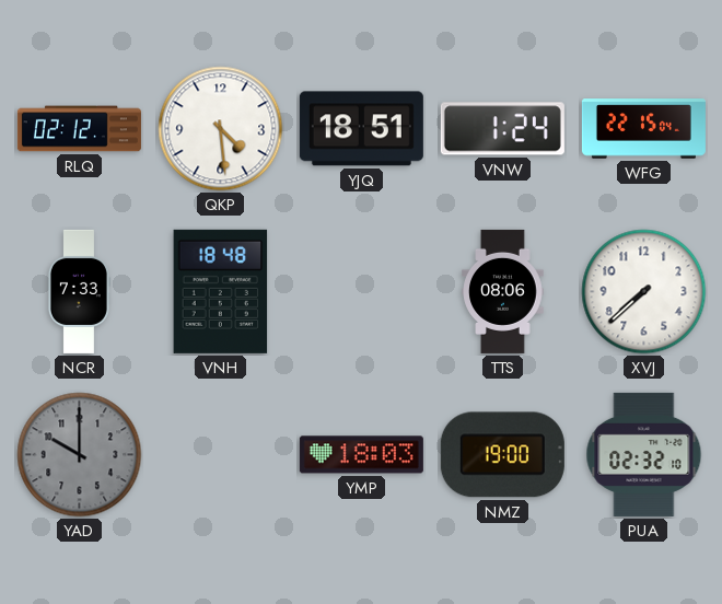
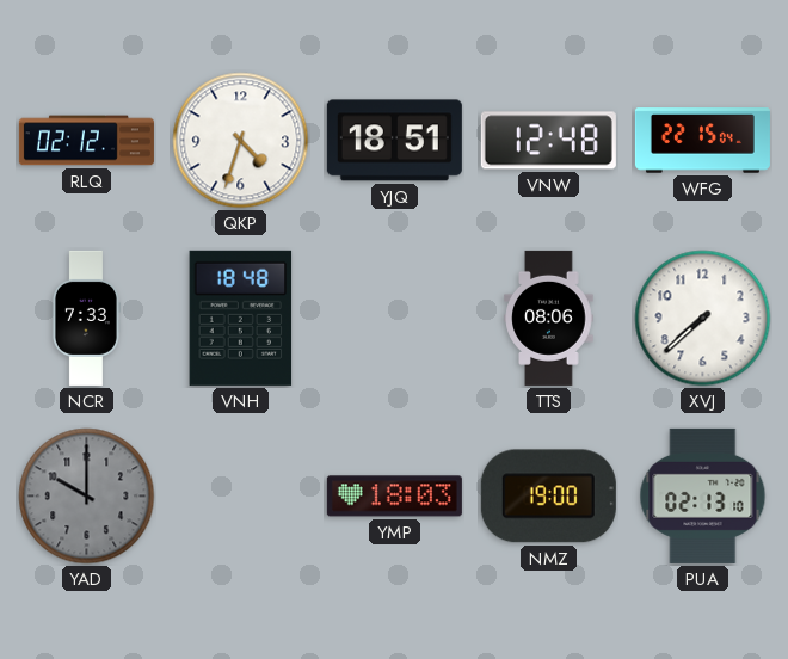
QKP: 4:29 -> 4:33 (241, 141)
VNW: 1:24 -> 12:48 (548, 141)
PUA: 02:32 -> 02:13 (703, 495)
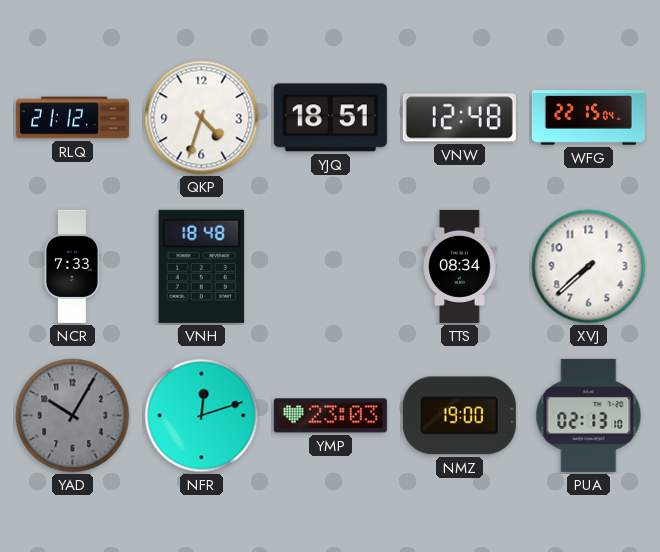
RLQ: 02:12 -> 21:12 (72, 118)
TTS: 08:06 -> 08:34 (460, 266)
YAD: 10:00 -> 10:05 (73, 416)
NFR: none -> 12:12 (202, 416)
YMP: 18:03 -> 23:03 (330, 416)
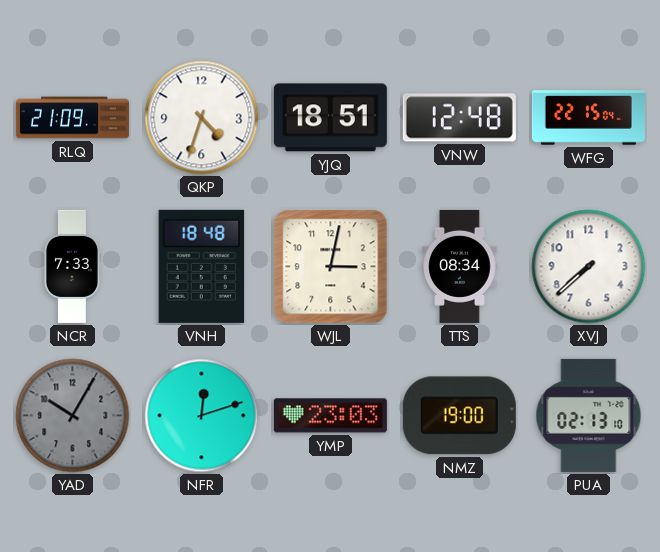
RLQ: 21:12 -> 21:09 (72, 118)
WJL: none -> 3:02 (331, 267)
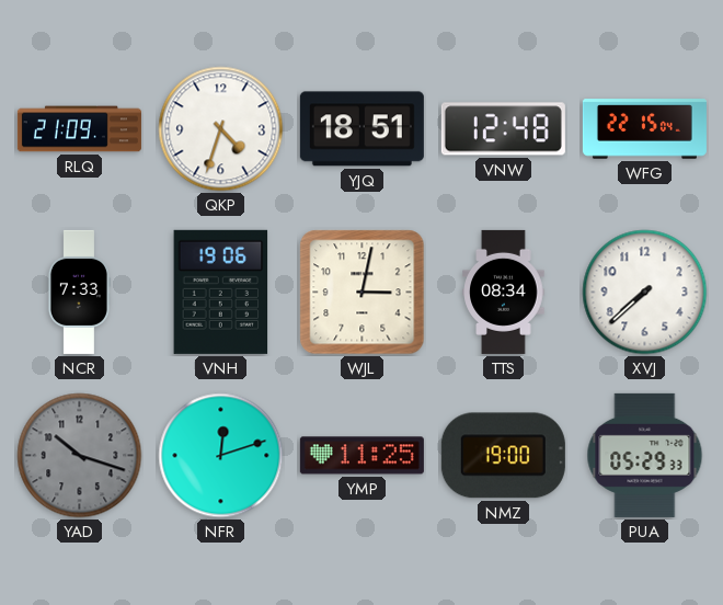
VNH: 18:48 -> 19:06 (221, 292)
YAD: 10:05 -> 10:18 (80, 456)
YMP: 23:03 -> 11:25 (361, 456)
PUA: 02:13 -> 05:29 (645, 455)
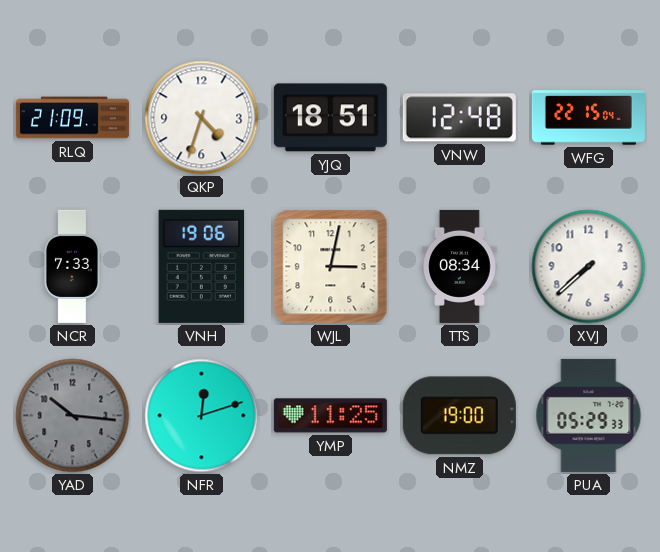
YAD: 10:18 -> 10:16 (73, 416)
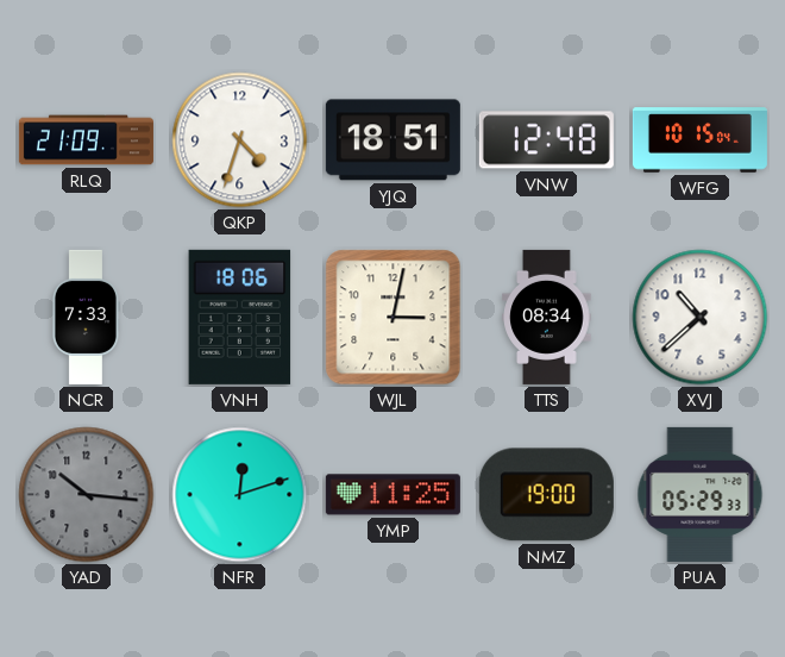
WFG: 22:15 -> 10:15 (699, 140)
VNH: 19:06 -> 18:06 (240, 317)
XVJ: 7:38 -> 10:38 (701, 318)
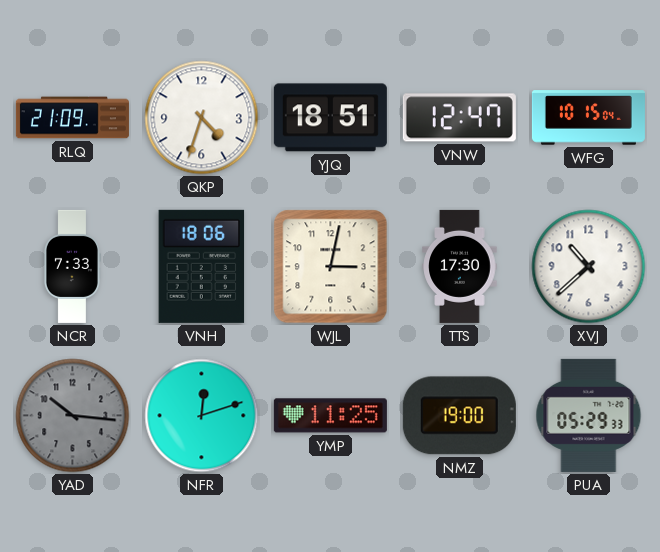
VNW: 12:48 -> 12:47 (459, 118)
TTS: 08:34 -> 17:30 (460, 266)
